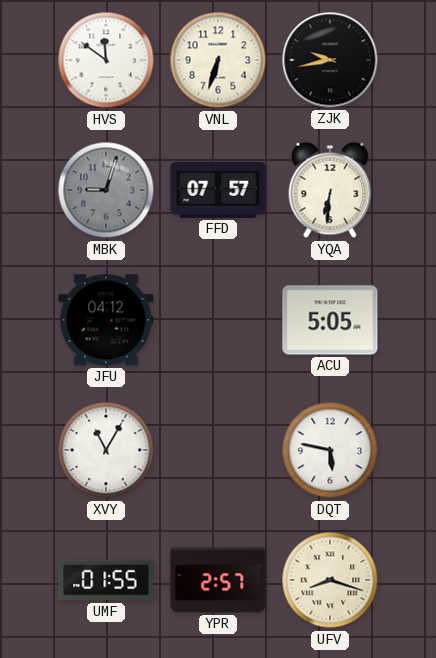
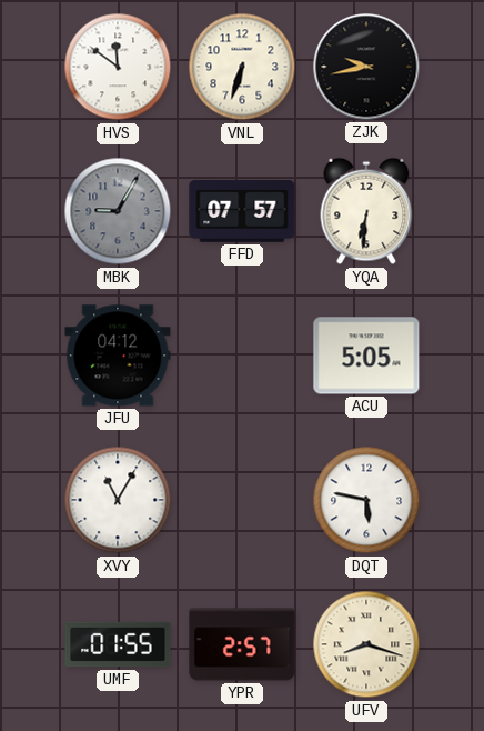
MBK: 9:03 -> 9:05 (118, 211)
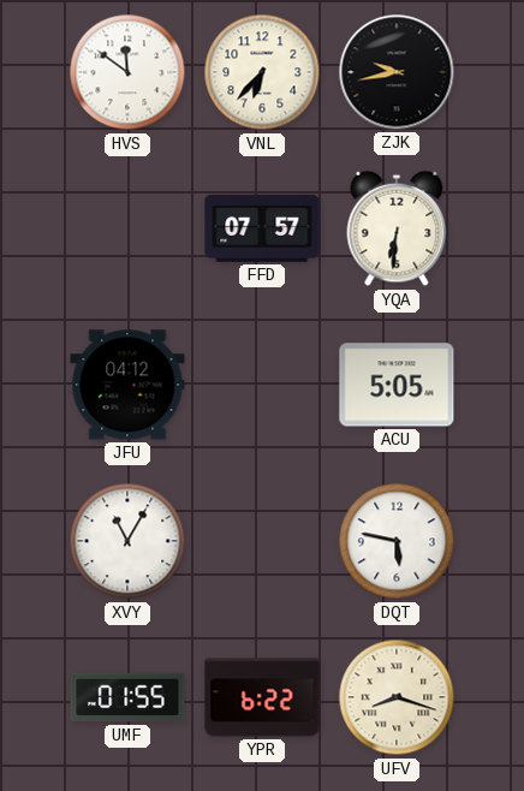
VNL: 6:33 -> 6:37 (262, 72)
MBK: 9:05 -> none (118, 211)
YPR: 2:57 -> 6:22 (262, 697)
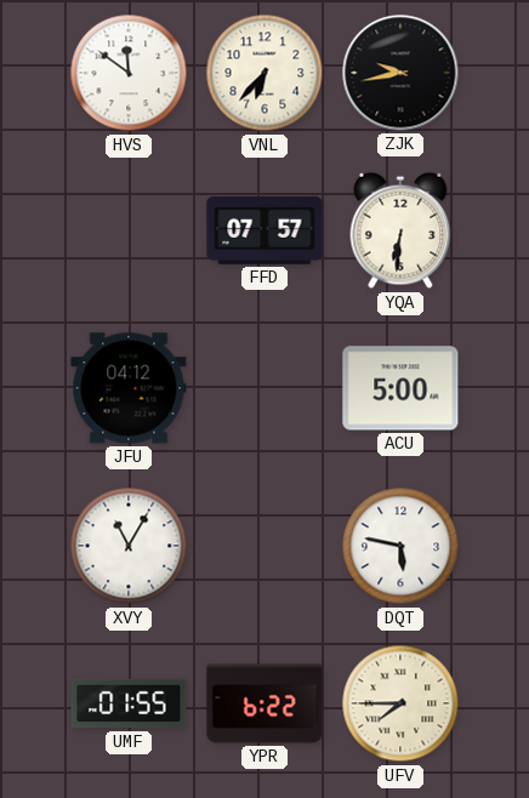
ACU: 5:05 -> 5:00 (400, 388)
UFV: 8:18 -> 7:45 (400, 703)
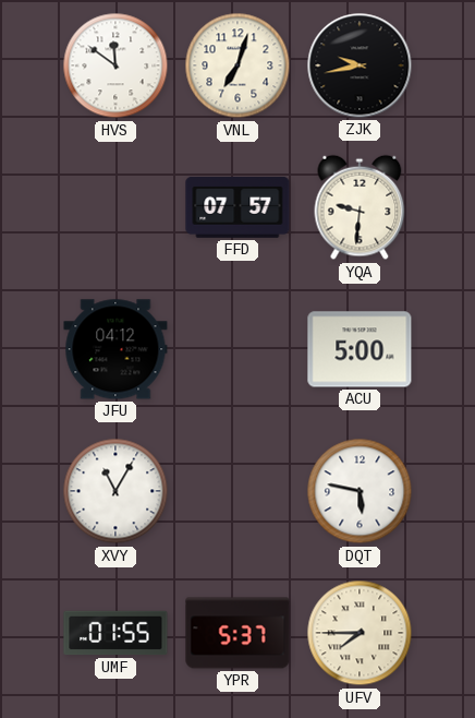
VNL: 6:37 -> 7:03 (237, 65)
YQA: 6:31 -> 9:31 (360, 207)
YPR: 6:22 -> 5:37 (237, 633)
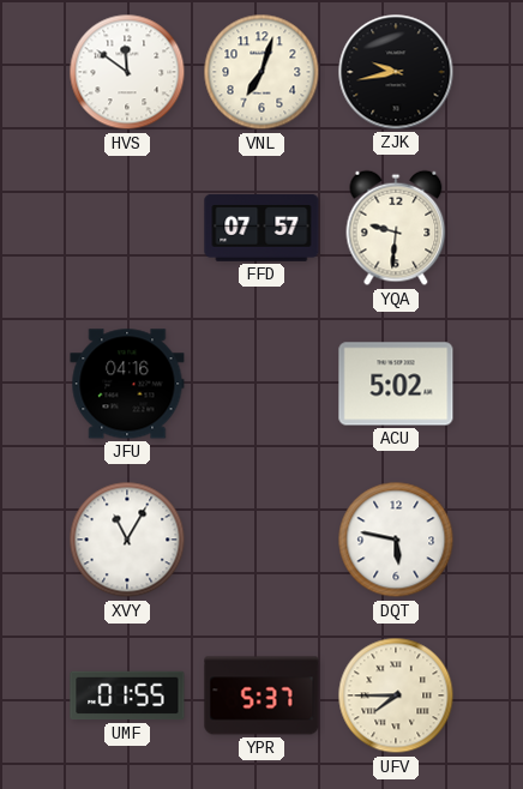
JFU: 04:12 -> 04:16 (127, 384)
ACU: 5:00 -> 5:02 (396, 384)
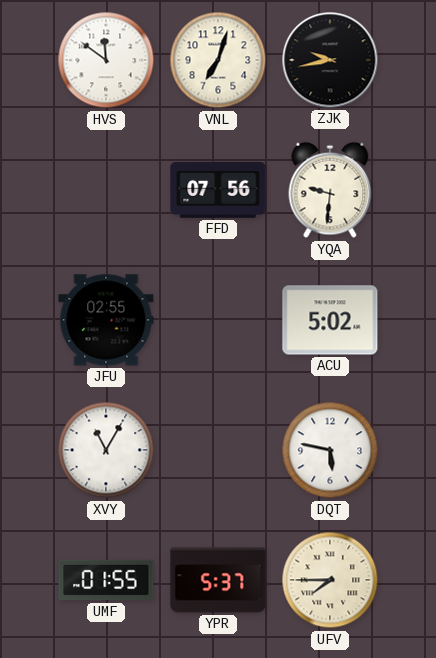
FFD: 07:57 -> 07:56 (218, 190)
JFU: 04:16 -> 02:55 (106, 320)
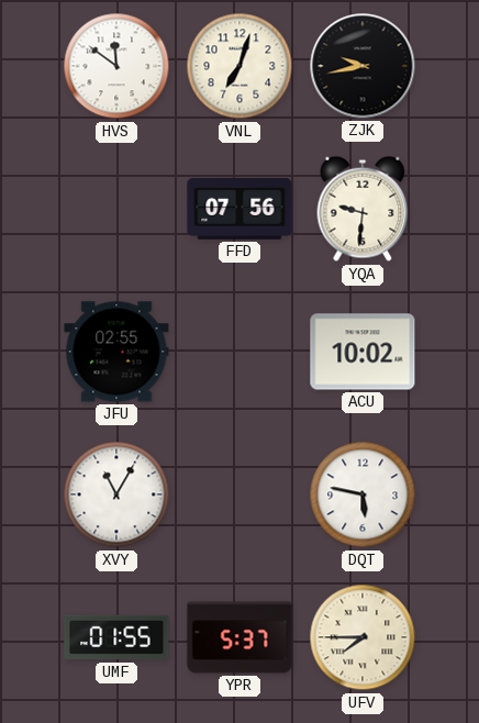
ACU: 5:02 -> 10:02 (363, 352)
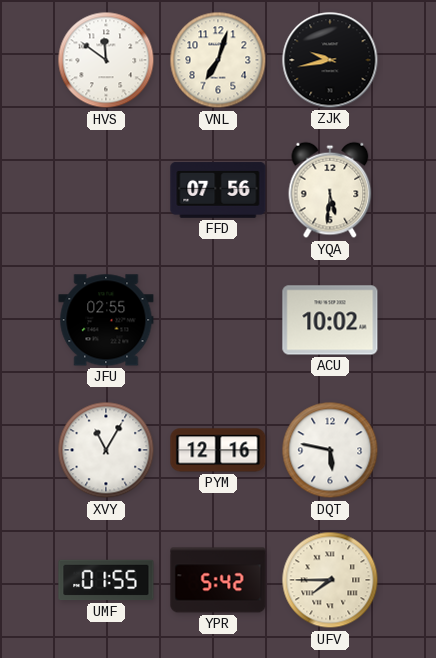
YQA: 9:31 -> 5:31 (330, 190)
PYM: none -> 12:16 (218, 450)
YPR: 5:37 -> 5:42 (218, 580)
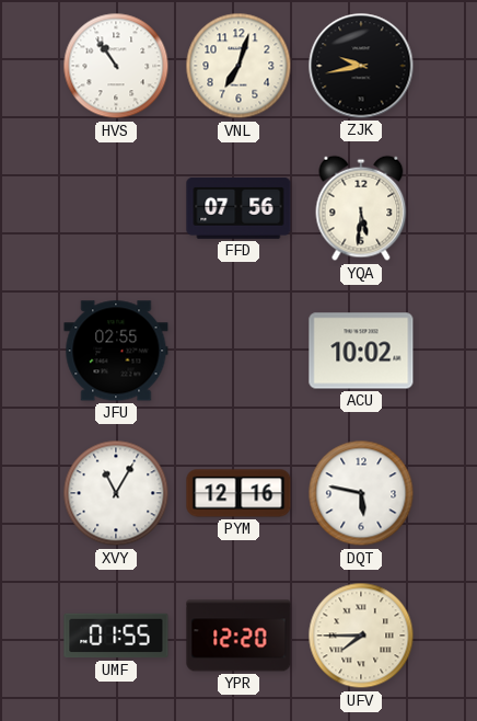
HVS: 11:51 -> 10:54 (116, 66)
YPR: 5:42 -> 12:20 (238, 636)
